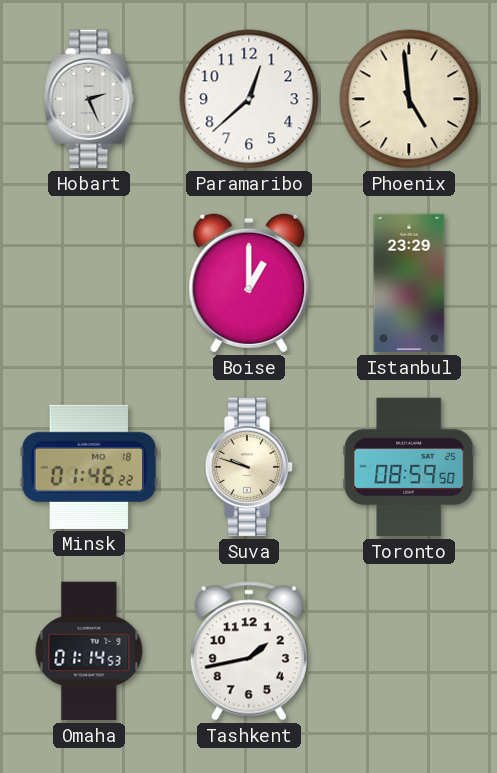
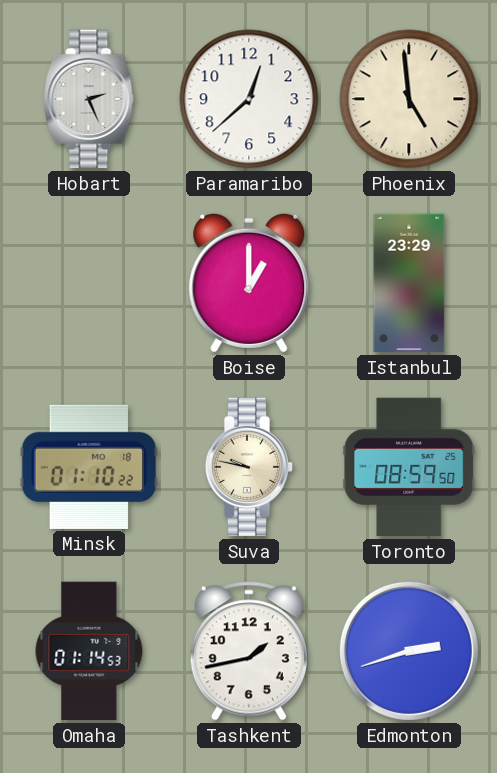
Minsk: 01:46 -> 01:10 (88, 467)
Suva: 9:48 -> 9:47 (249, 467)
Edmonton: none -> 2:42 (409, 651)
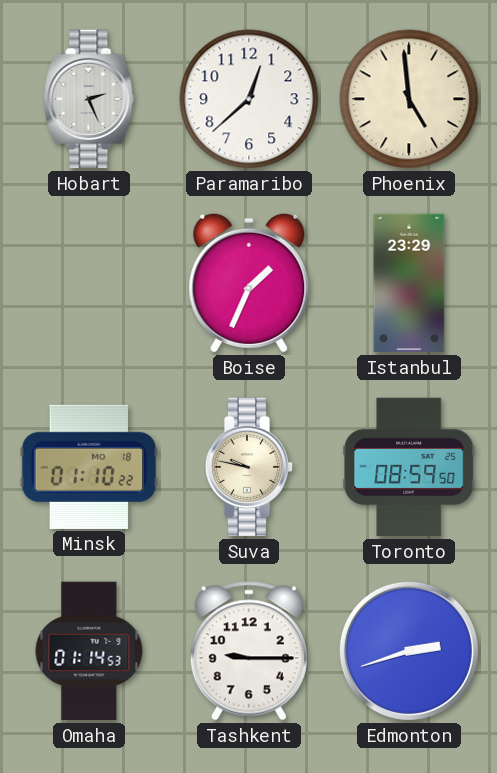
Boise: 1:00 -> 1:34 (249, 283)
Tashkent: 1:43 -> 9:15 (249, 651)
